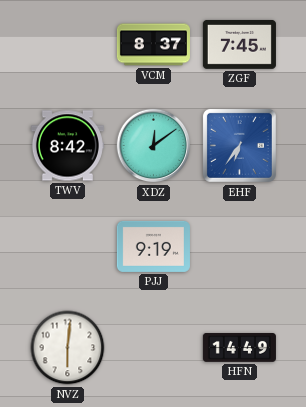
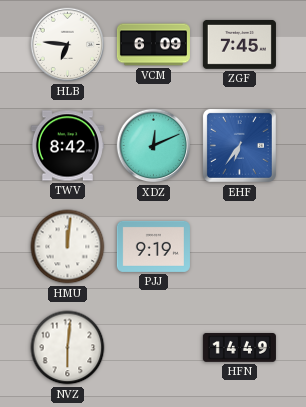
HLB: none -> 6:46 (68, 45)
VCM: 8:37 -> 6:09 (153, 45)
XDZ: 12:09 -> 12:11 (154, 146)
HMU: none -> 12:01 (68, 247)
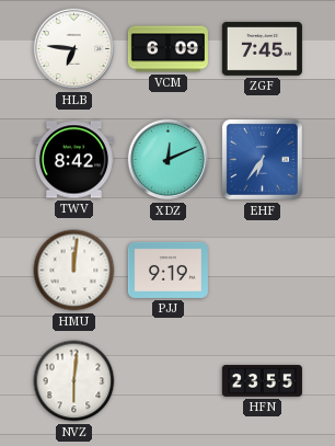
HFN: 14:49 -> 23:55 (262, 381)
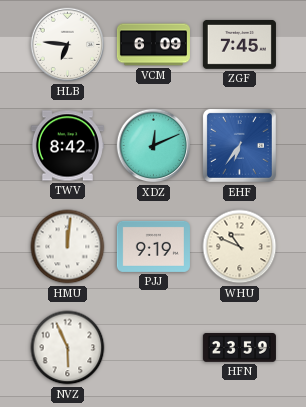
WHU: none -> 10:49 (240, 247)
NVZ: 6:01 -> 5:56 (68, 348)
HFN: 23:55 -> 23:59 (239, 348)
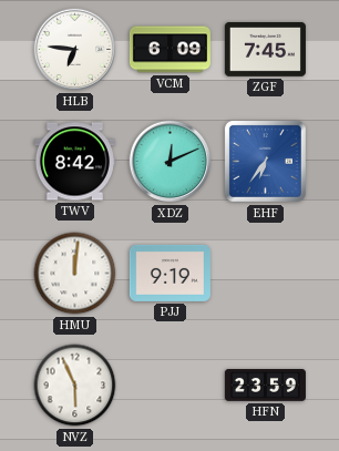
WHU: 10:49 -> none (240, 247)
